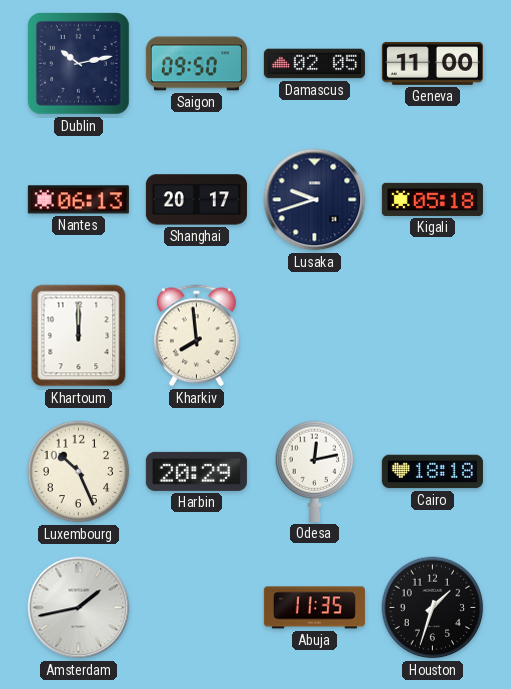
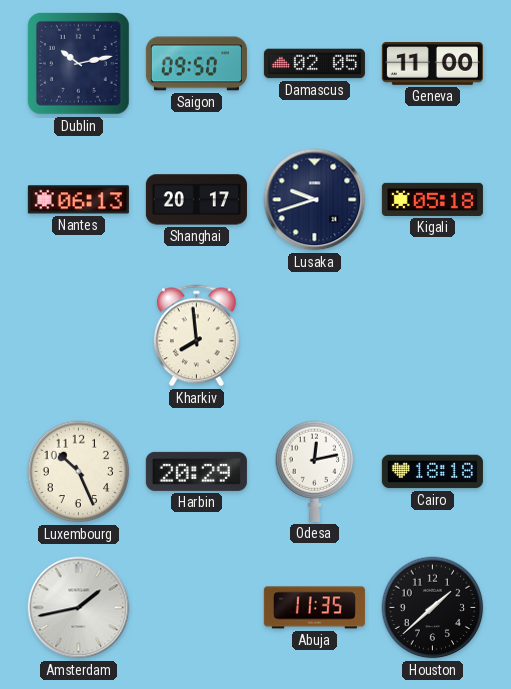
Khartoum: 12:00 -> none (79, 336)
Houston: 1:33 -> 1:38 (433, 608)
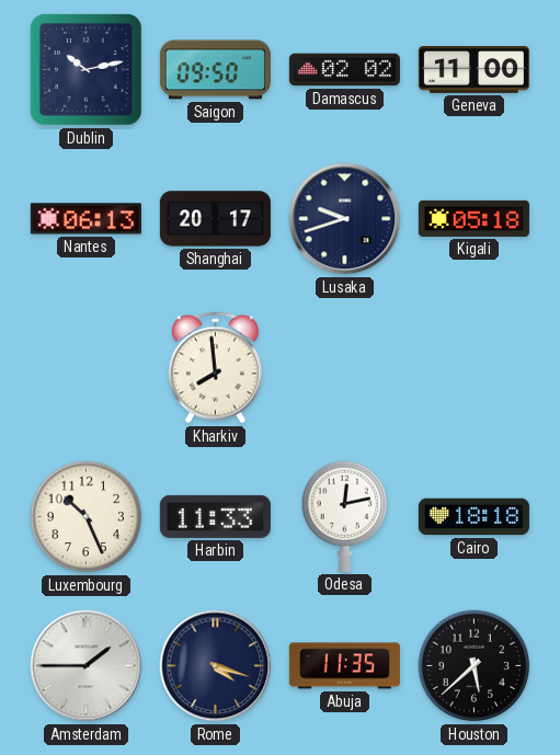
Damascus: 02:05 -> 02:02 (344, 70)
Harbin: 20:29 -> 11:33 (215, 516)
Amsterdam: 1:43 -> 1:45 (87, 666)
Rome: none -> 4:18 (216, 666)
Houston: 1:38 -> 5:38 (475, 666)
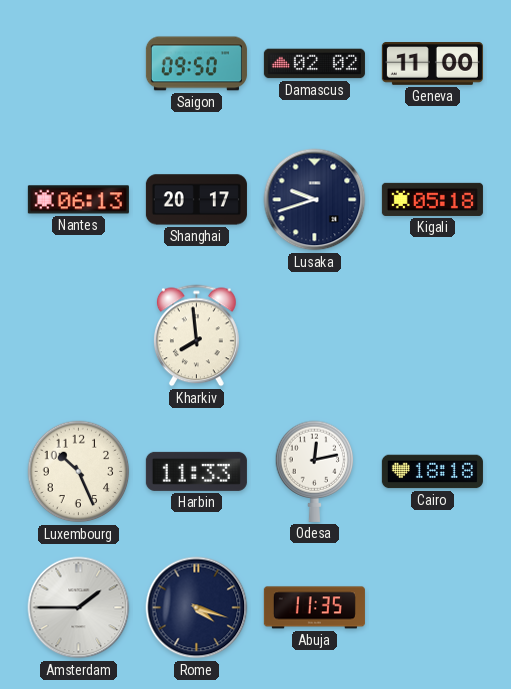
Dublin: 10:13 -> none (87, 70)
Houston: 5:38 -> none (475, 666)
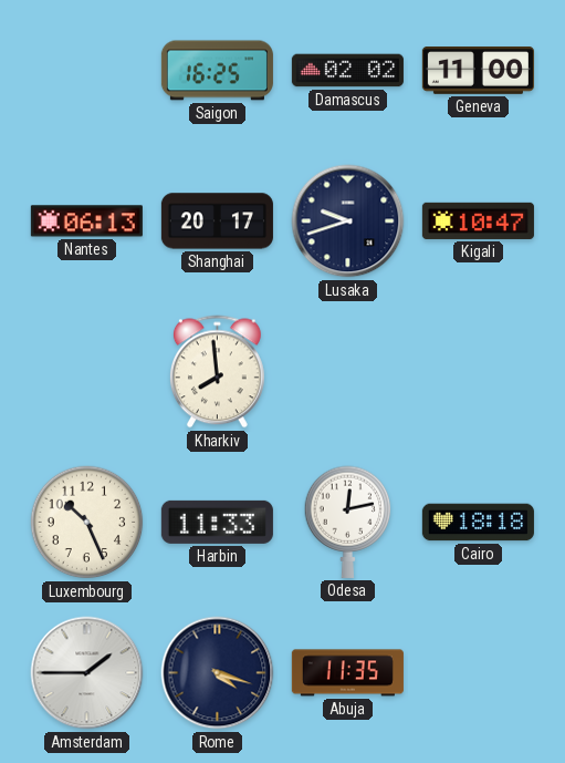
Saigon: 09:50 -> 16:25 (217, 71)
Kigali: 05:18 -> 10:47 (478, 220)
